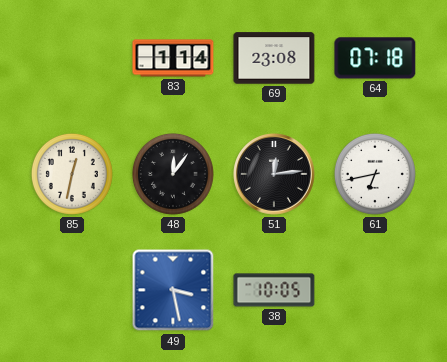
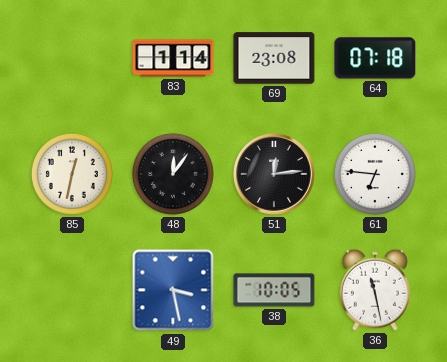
61: 6:43 -> 6:46 (375, 174)
36: none -> 11:28 (375, 290)
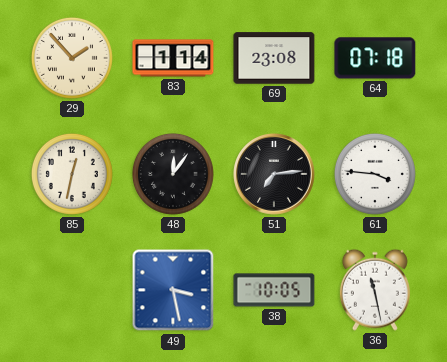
29: none -> 1:53 (72, 58)
51: 12:14 -> 7:14 (274, 174)
61: 6:46 -> 3:46 (375, 174)
